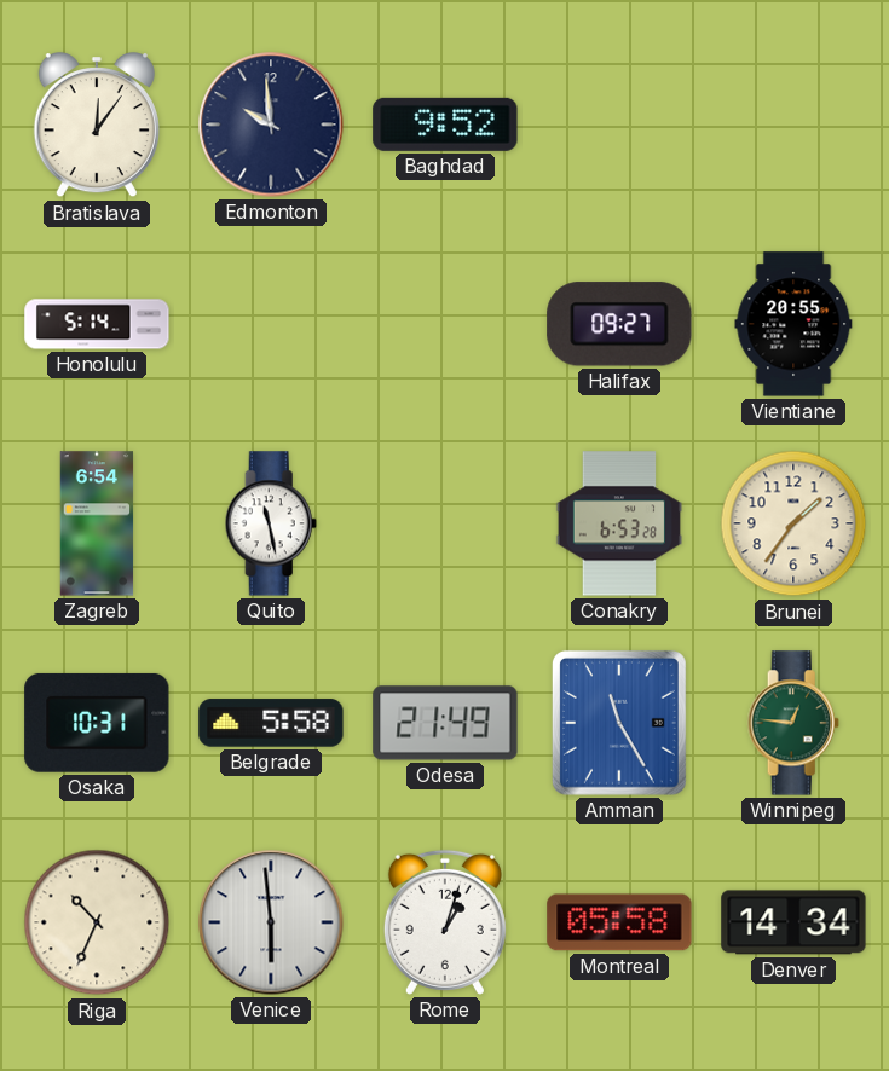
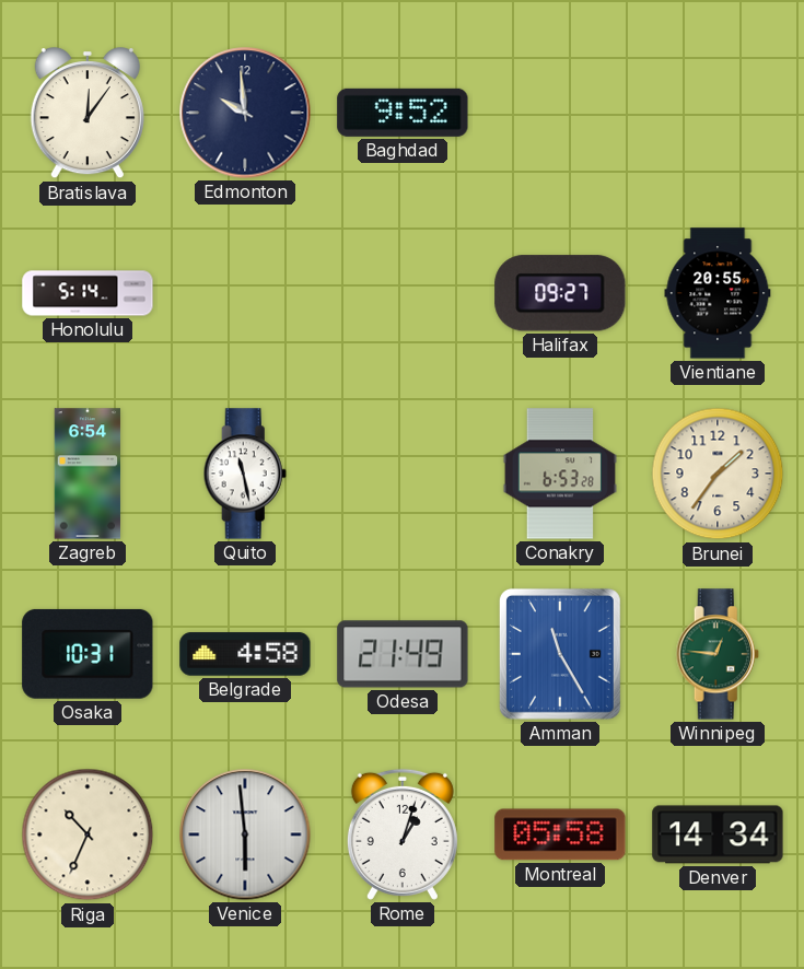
Belgrade: 5:58 -> 4:58 (245, 654)
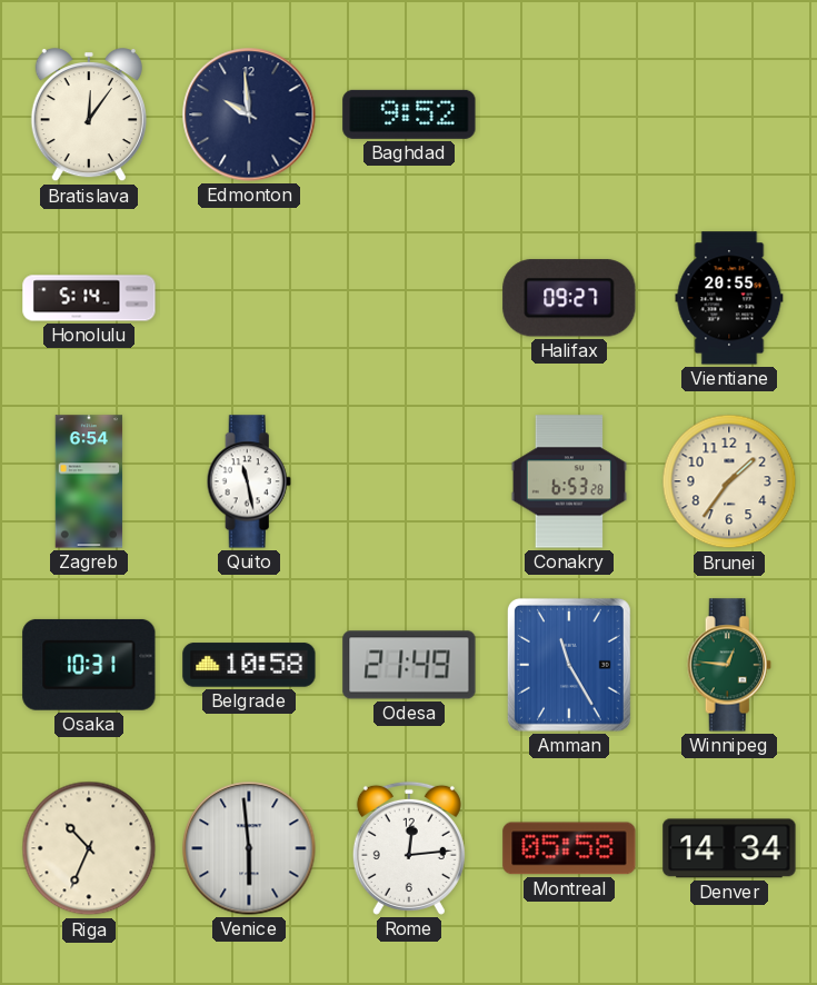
Belgrade: 4:58 -> 10:58 (249, 665)
Rome: 1:03 -> 12:14 (409, 848)
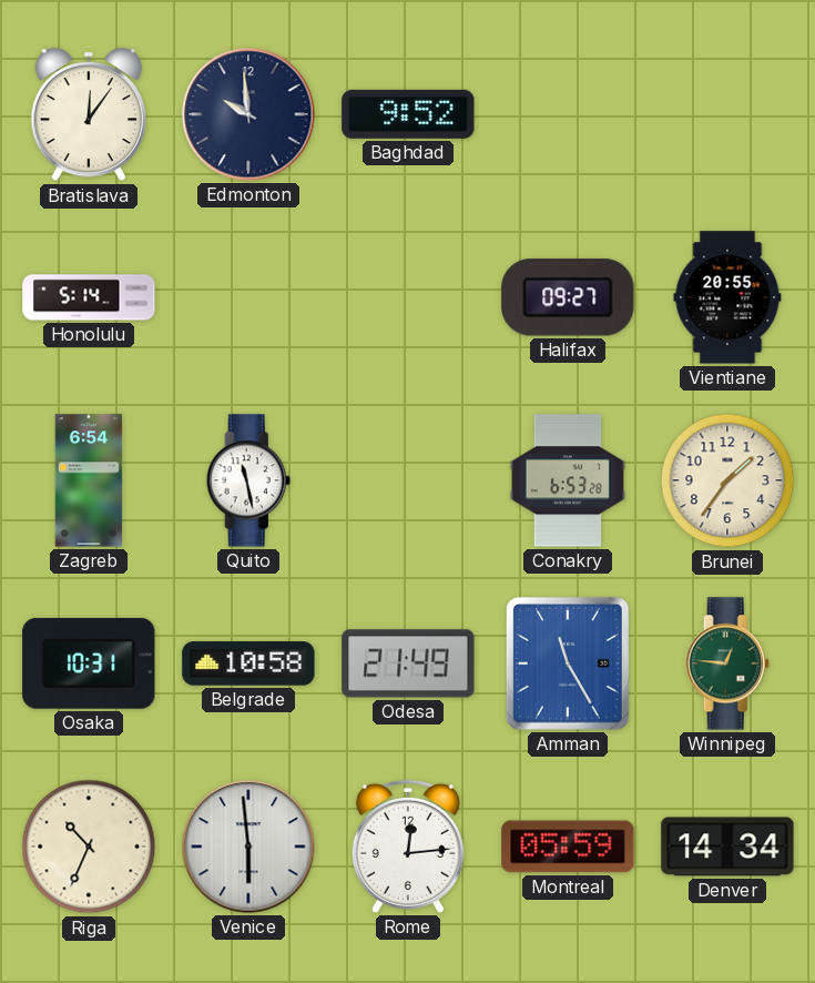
Montreal: 05:58 -> 05:59 (568, 847)
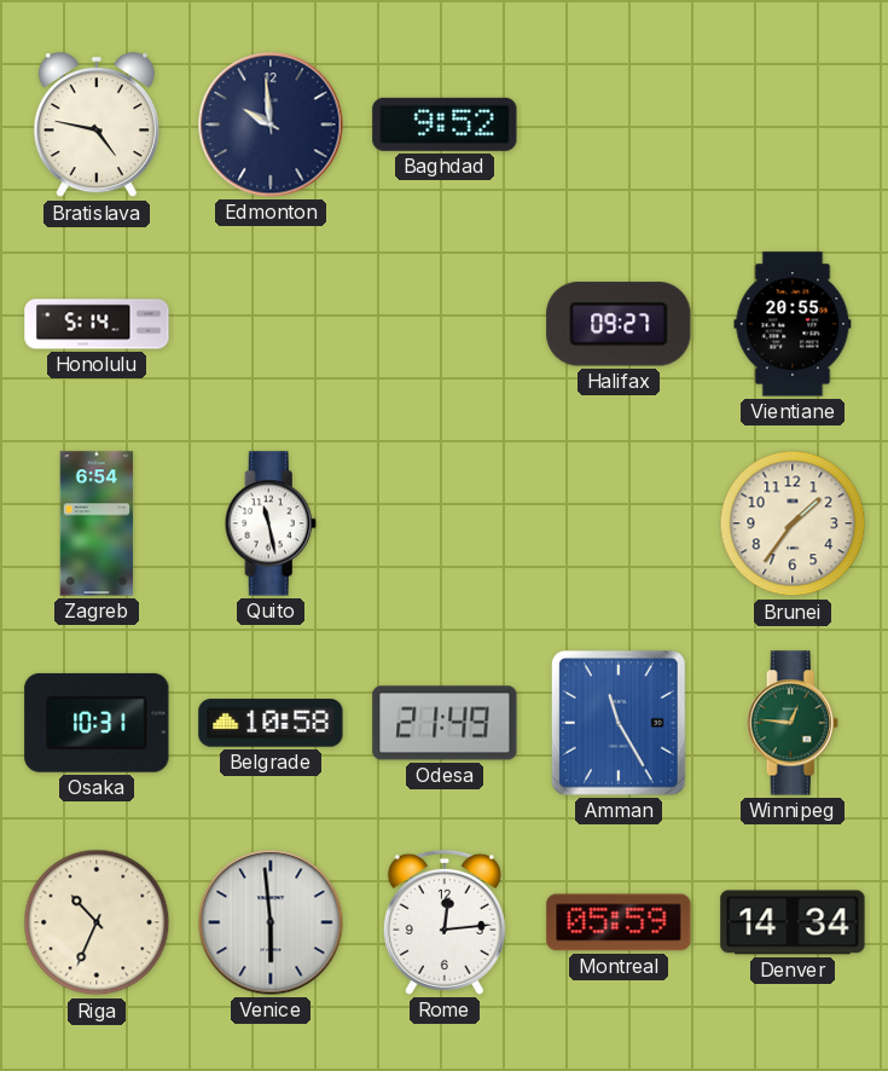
Bratislava: 12:06 -> 4:47 (97, 126)
Conakry: 6:53 -> none (568, 480)
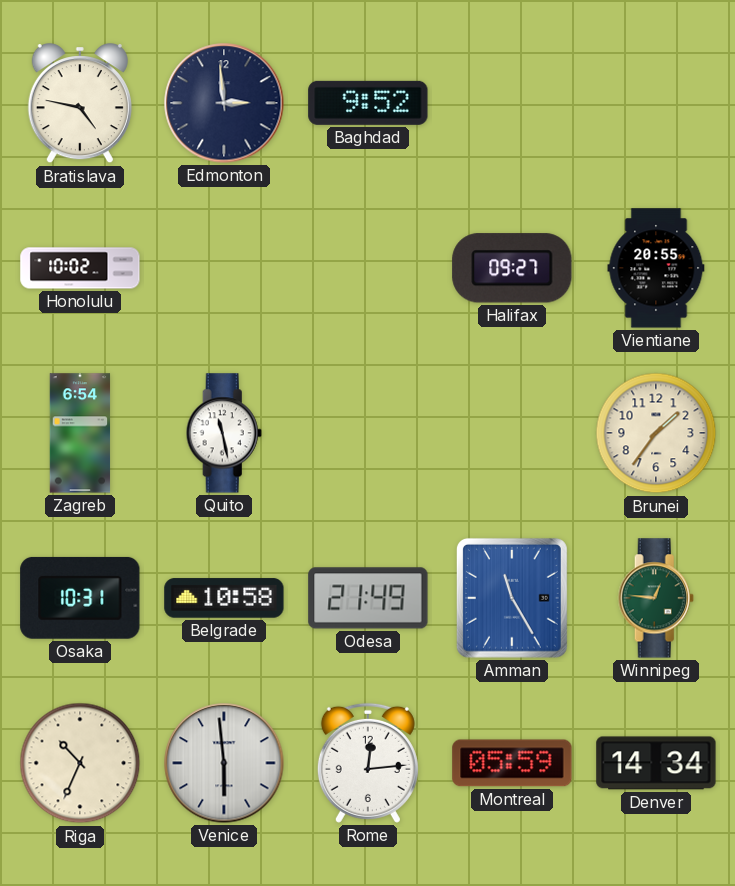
Edmonton: 9:59 -> 2:59 (224, 103)
Honolulu: 5:14 -> 10:02 (80, 268)
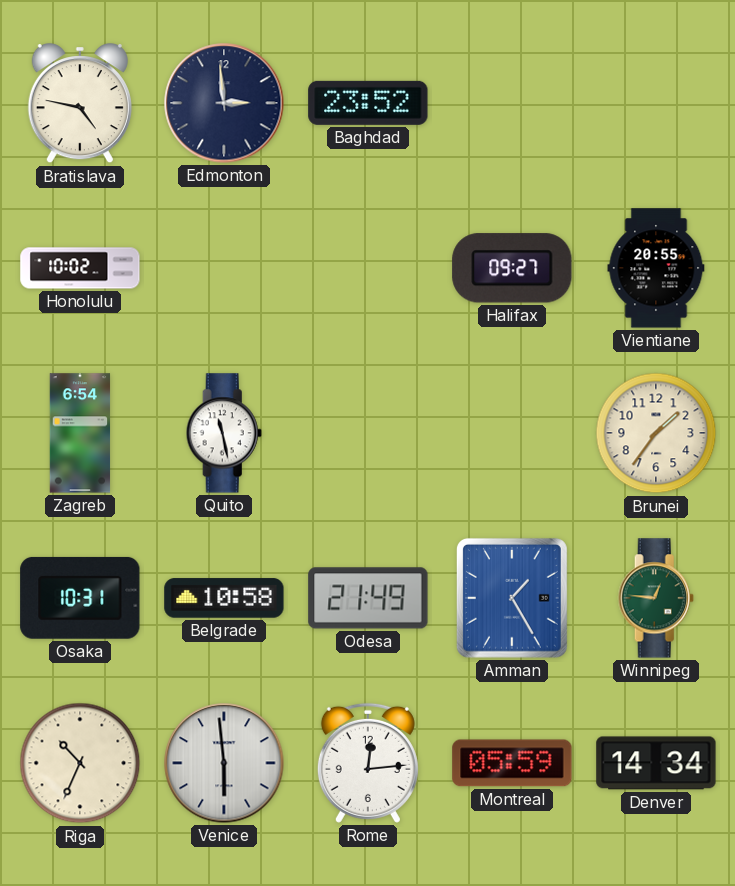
Baghdad: 9:52 -> 23:52 (368, 103)
Amman: 11:25 -> 1:25 (512, 598)
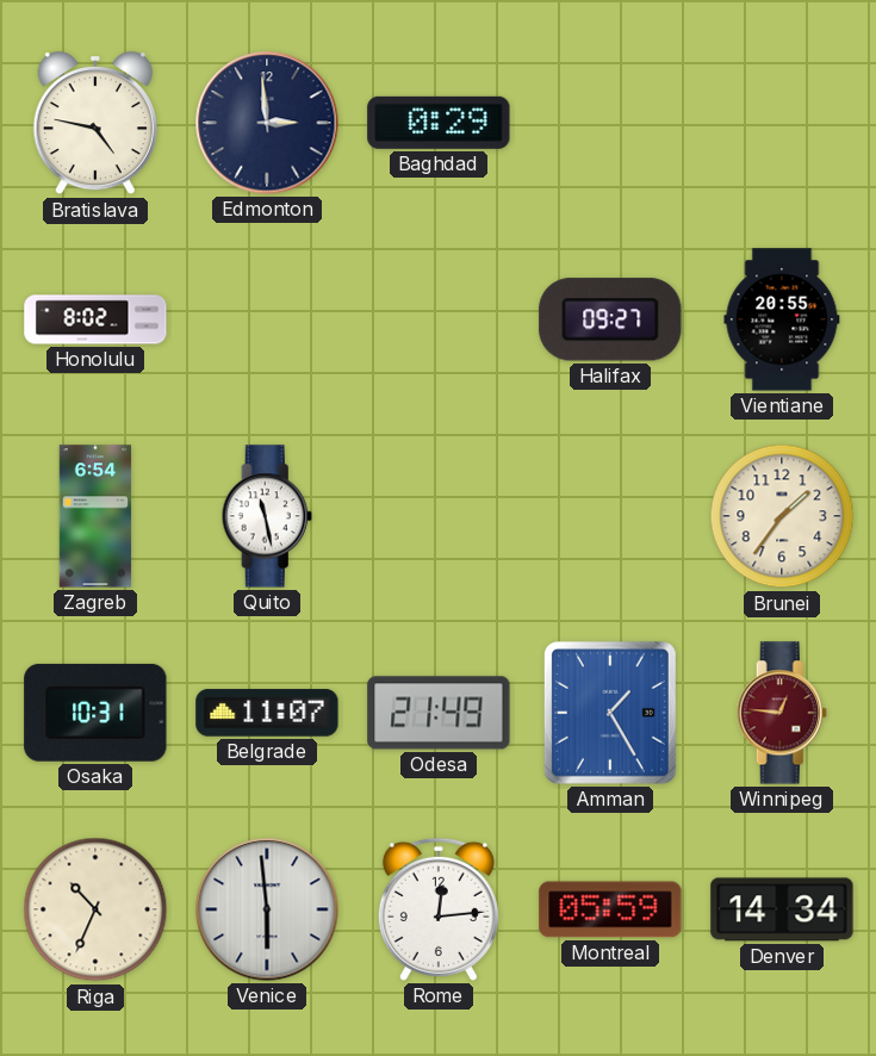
Baghdad: 23:52 -> 0:29 (439, 123)
Honolulu: 10:02 -> 8:02 (95, 319)
Belgrade: 10:58 -> 11:07 (267, 713)
Winnipeg dial: green -> burgundy (782, 713)
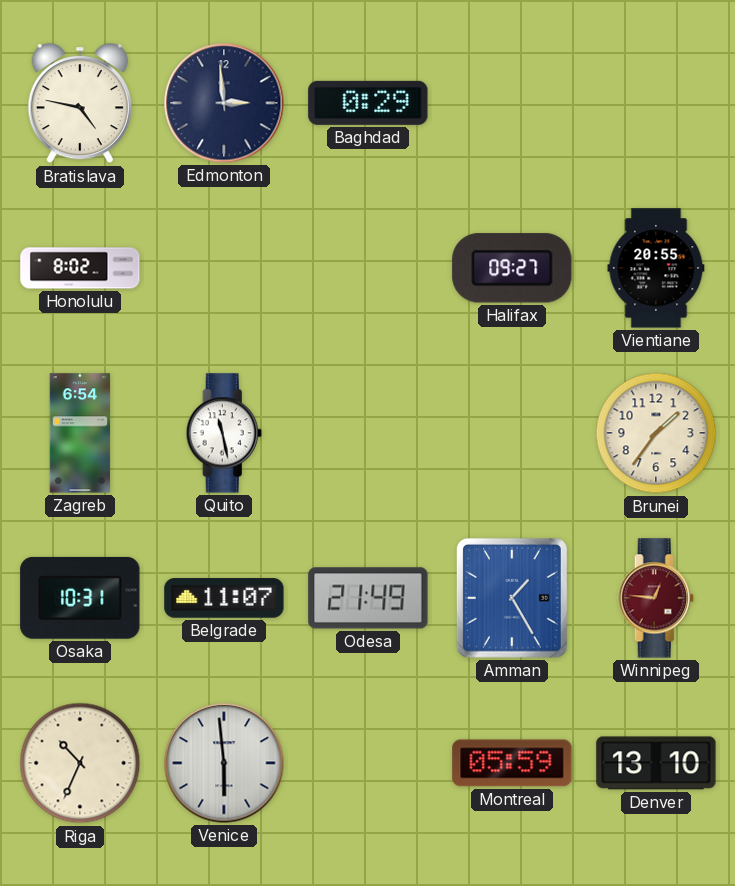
Rome: 12:14 -> none (439, 909)
Denver: 14:34 -> 13:10 (656, 763)
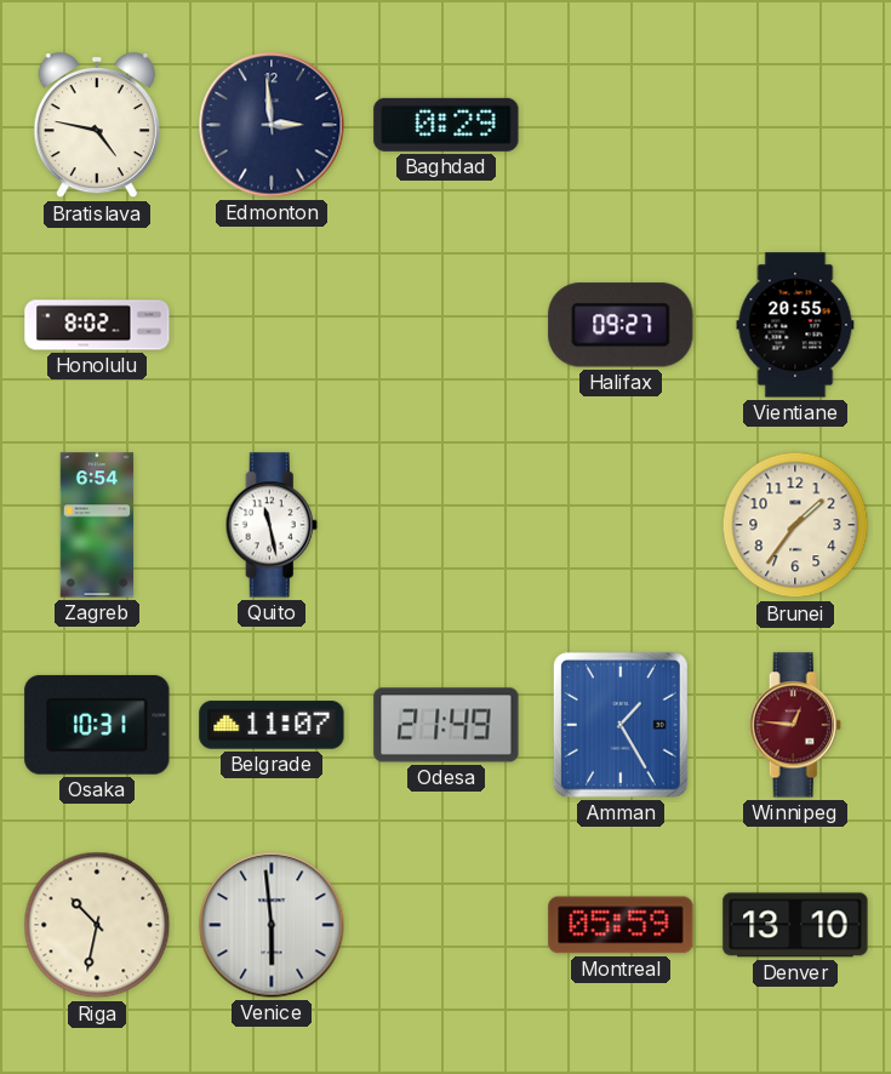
Riga: 10:34 -> 10:32 (97, 925)
